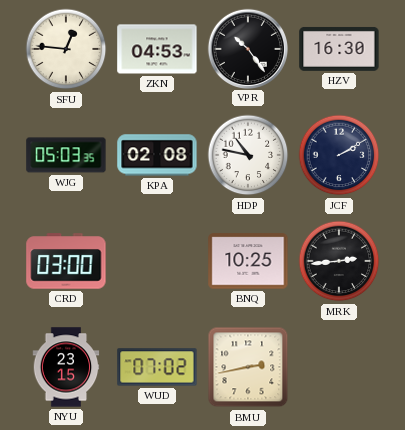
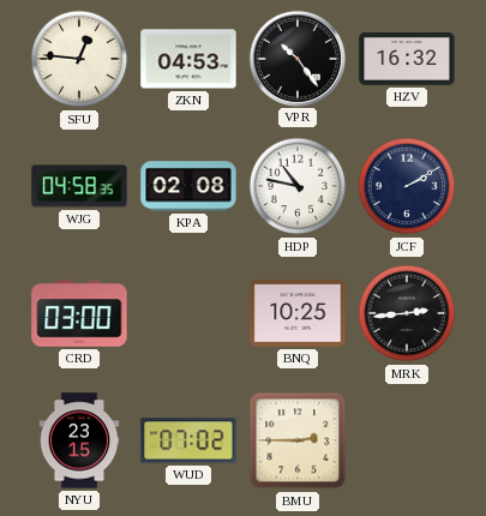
HZV: 16:30 -> 16:32 (407, 59)
WJG: 05:03 -> 04:58 (79, 186)
BMU: 2:43 -> 2:45 (298, 440)
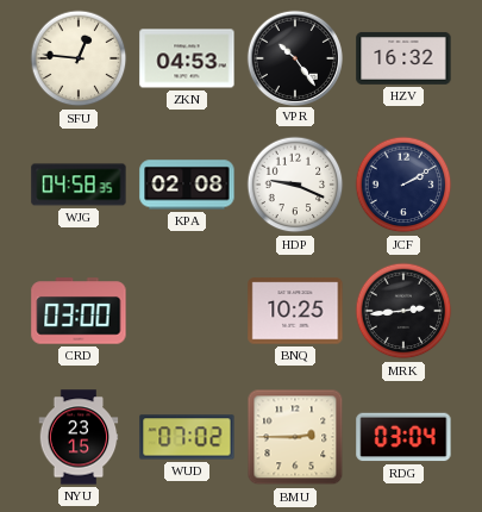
HDP: 10:47 -> 9:19 (295, 185)
RDG: none -> 03:04 (403, 437)
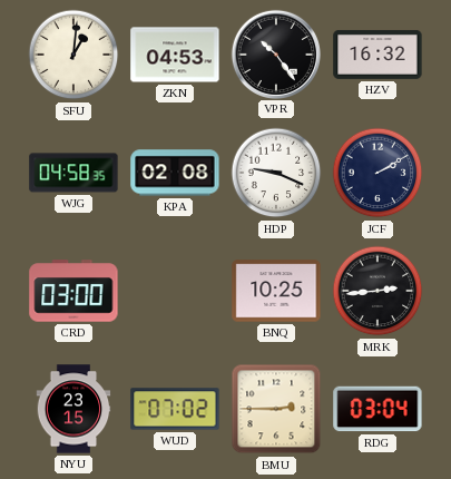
SFU: 12:46 -> 1:01 (73, 55)
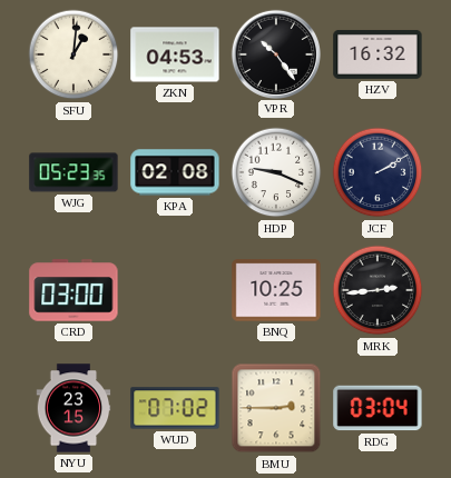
WJG: 04:58 -> 05:23 (73, 172)
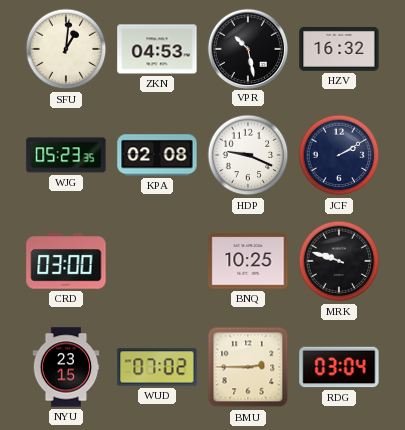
VPR: 10:24 -> 10:28 (247, 48)
MRK: 2:44 -> 9:48 (339, 261)
